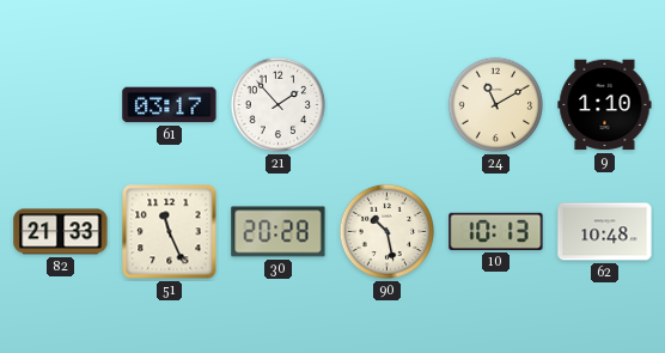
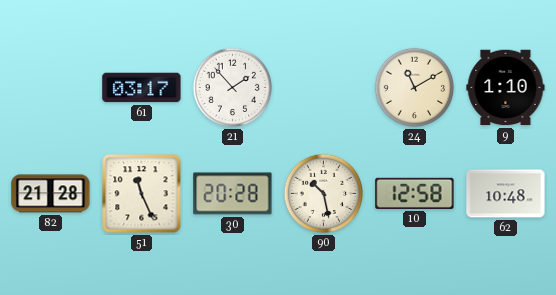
82: 21:33 -> 21:28 (51, 194)
10: 10:13 -> 12:58 (415, 193)
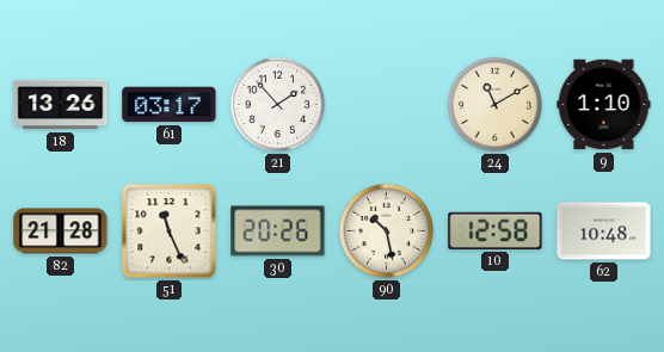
18: none -> 13:26 (61, 105)
30: 20:28 -> 20:26 (278, 231)
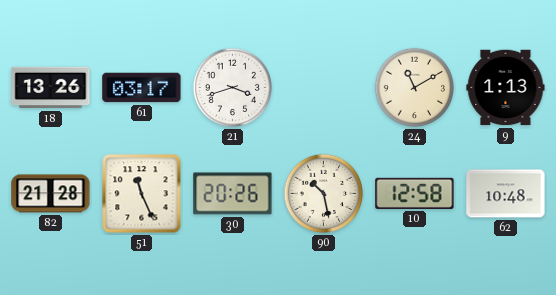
21: 1:53 -> 3:42 (233, 88)
9: 1:10 -> 1:13 (506, 88)
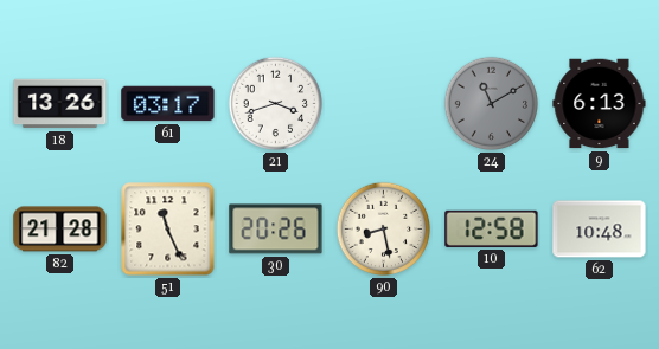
24 dial: cream -> grey (492, 104)
9: 1:13 -> 6:13 (600, 104)
90: 10:28 -> 8:28 (384, 230)
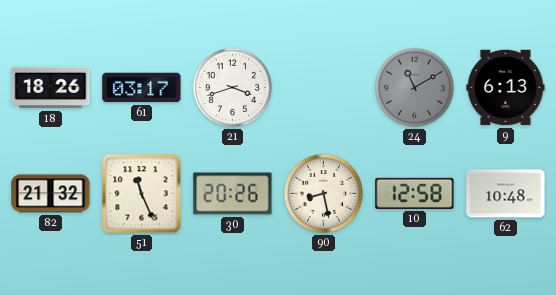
18: 13:26 -> 18:26 (51, 88)
82: 21:28 -> 21:32 (51, 194)
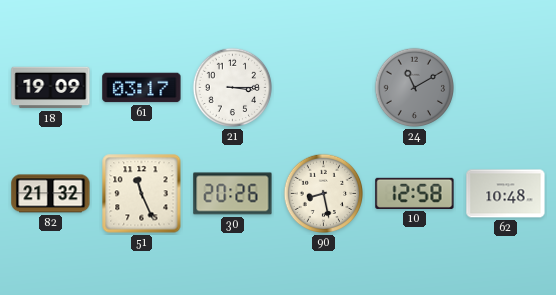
18: 18:26 -> 19:09 (51, 88)
21: 3:42 -> 3:15 (233, 88)
9: 6:13 -> none (506, 88)
